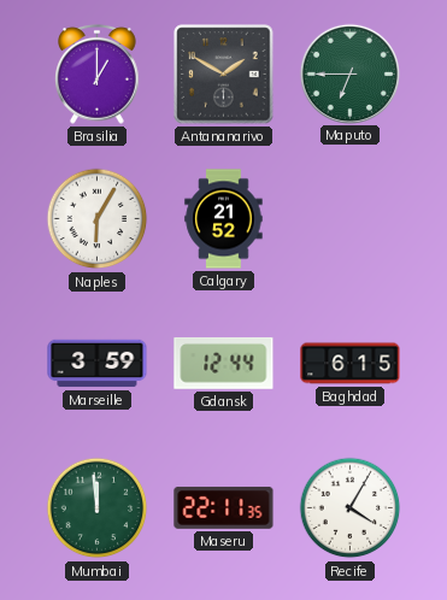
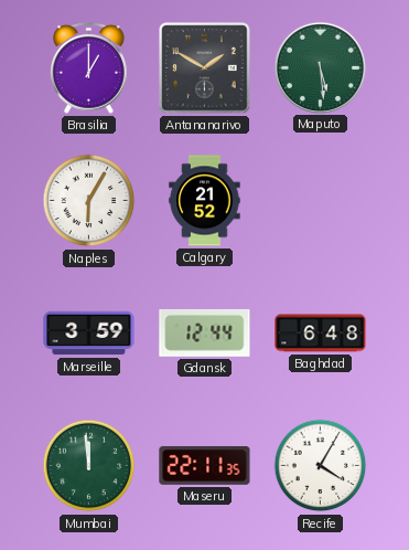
Maputo: 6:45 -> 5:29 (320, 67)
Baghdad: 6:15 -> 6:48 (321, 334)
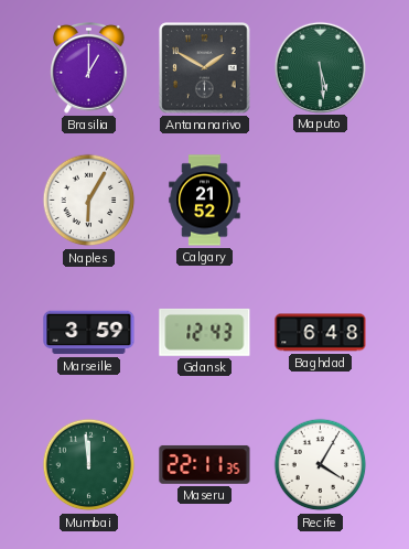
Gdansk: 12:44 -> 12:43 (205, 332)
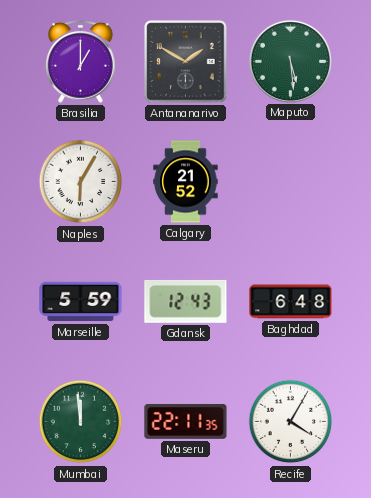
Marseille: 3:59 -> 5:59 (81, 302)
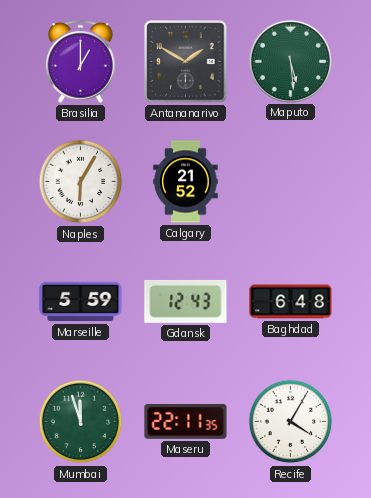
Mumbai: 11:59 -> 11:57 (81, 422)
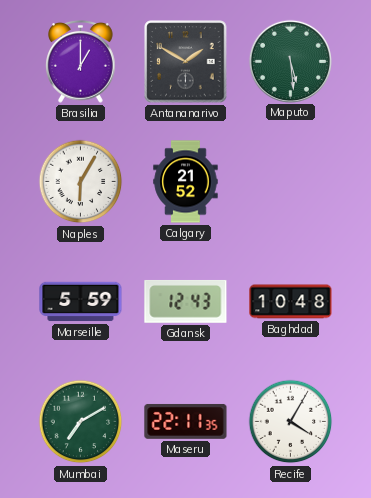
Baghdad: 6:48 -> 10:48 (291, 302)
Mumbai: 11:57 -> 7:10 (81, 422)
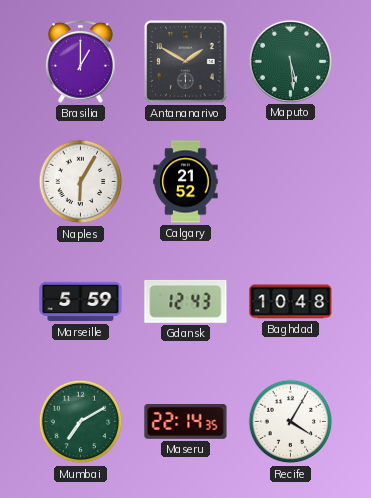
Maseru: 22:11 -> 22:14 (186, 421)
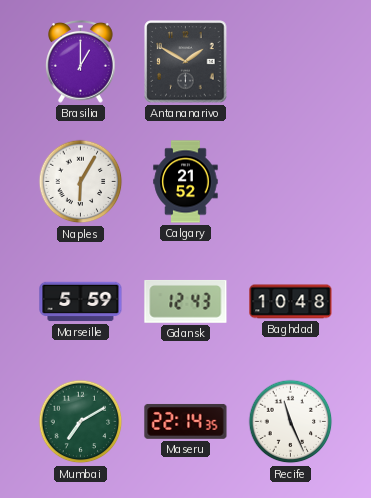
Maputo: 5:29 -> none (290, 61)
Recife: 4:05 -> 11:26 (291, 422)
